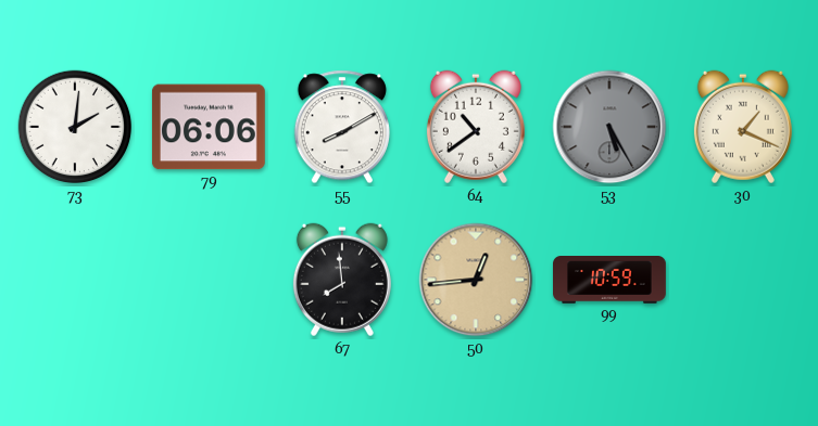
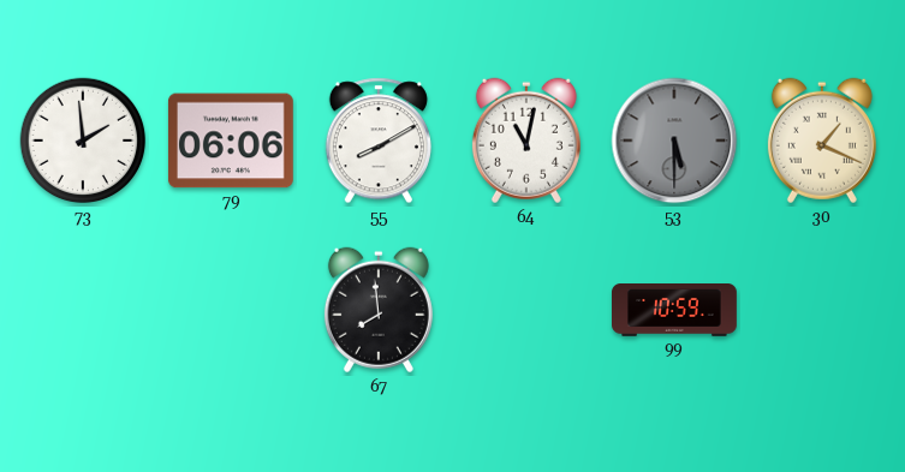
73: 2:01 -> 1:59 (83, 141)
64: 10:39 -> 11:02 (526, 141)
53: 5:25 -> 5:30 (674, 141)
50: 12:44 -> none (476, 280)
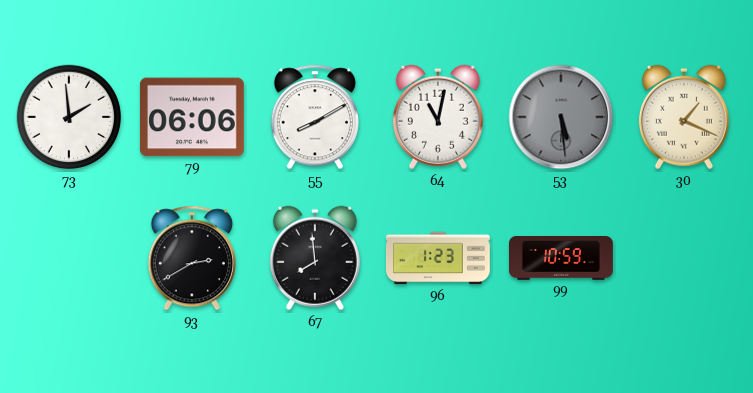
53: 5:30 -> 5:29 (561, 117)
93: none -> 2:40 (192, 258)
96: none -> 1:23 (438, 258)
